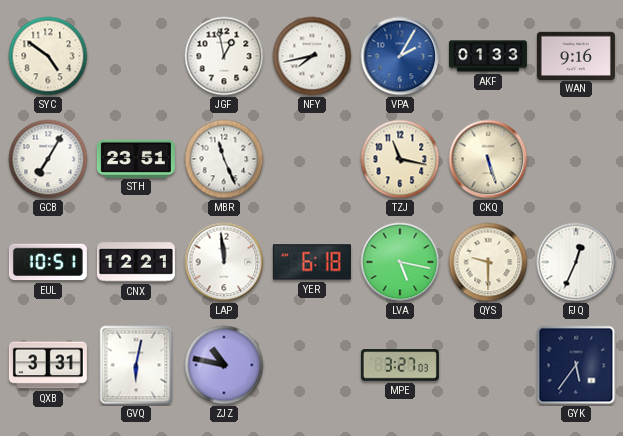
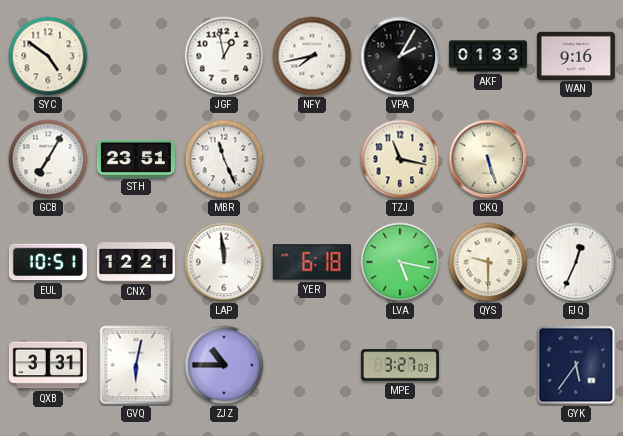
VPA dial: blue -> black (400, 56)
ZJZ: 10:47 -> 10:45 (224, 365)
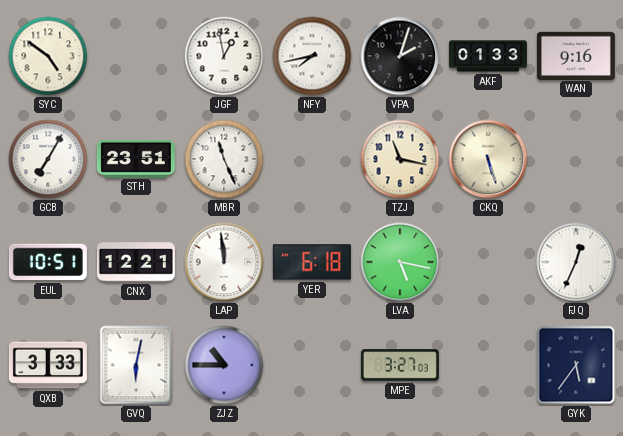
VPA: 2:05 -> 2:03 (400, 56)
QYS: 9:30 -> none (488, 262)
QXB: 3:31 -> 3:33 (48, 365)
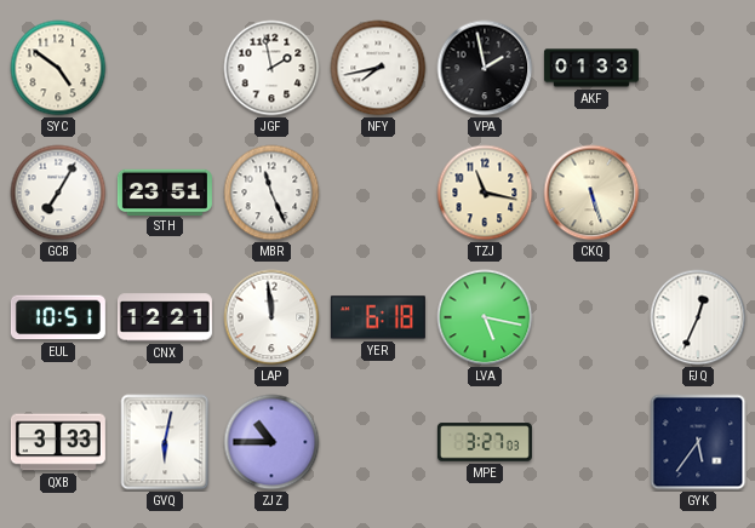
JGF: 12:58 -> 1:58 (271, 68)
VPA: 2:03 -> 1:58 (485, 68)
WAN: 9:16 -> none (576, 55)
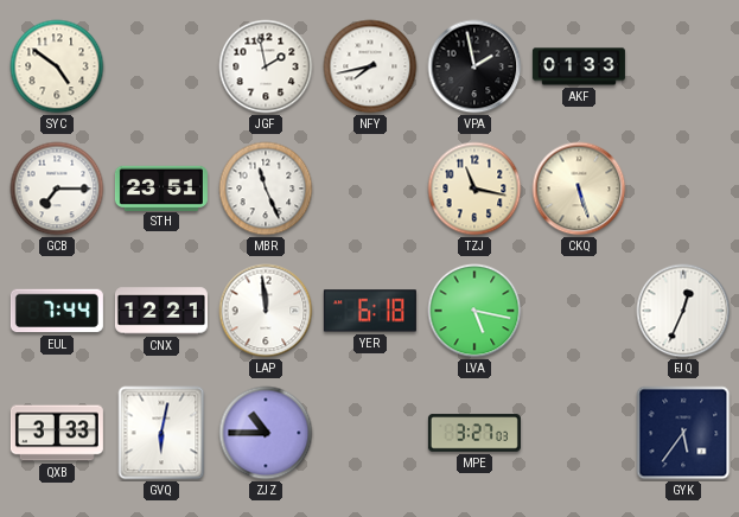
GCB: 7:05 -> 7:15 (57, 189)
EUL: 10:51 -> 7:44 (57, 311)
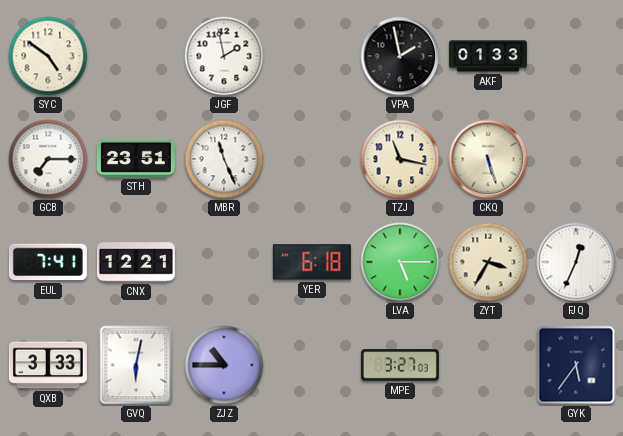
NFY: 7:43 -> none (370, 66)
EUL: 7:44 -> 7:41 (48, 262)
LAP: 11:59 -> none (266, 311)
LVA: 5:17 -> 5:15 (400, 262)
ZYT: none -> 3:35 (488, 262)
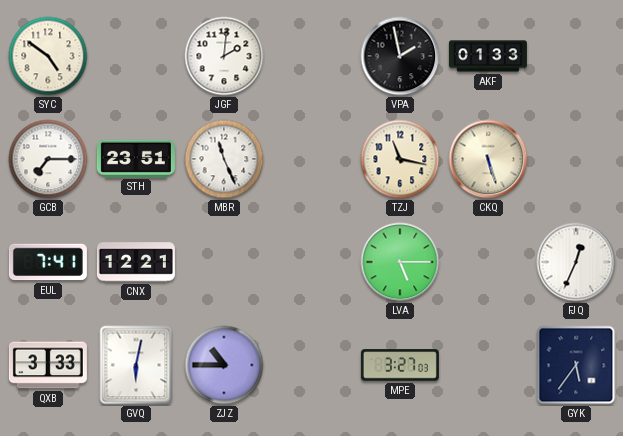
JGF: 1:58 -> 2:01 (224, 56)
YER: 6:18 -> none (312, 262)
ZYT: 3:35 -> none (488, 262)
